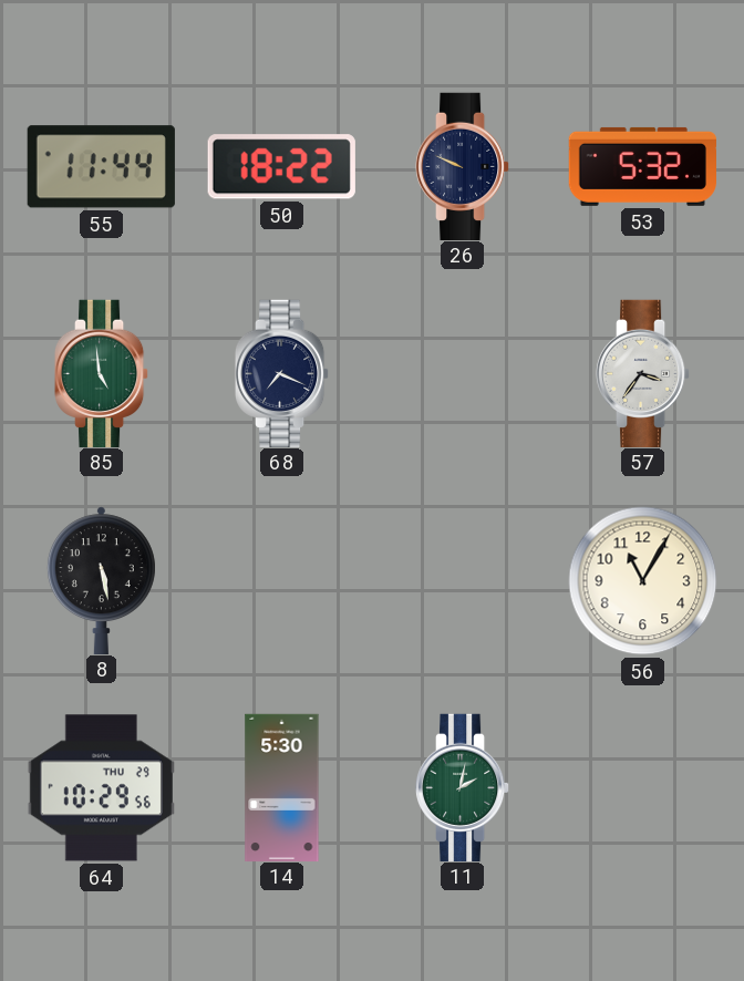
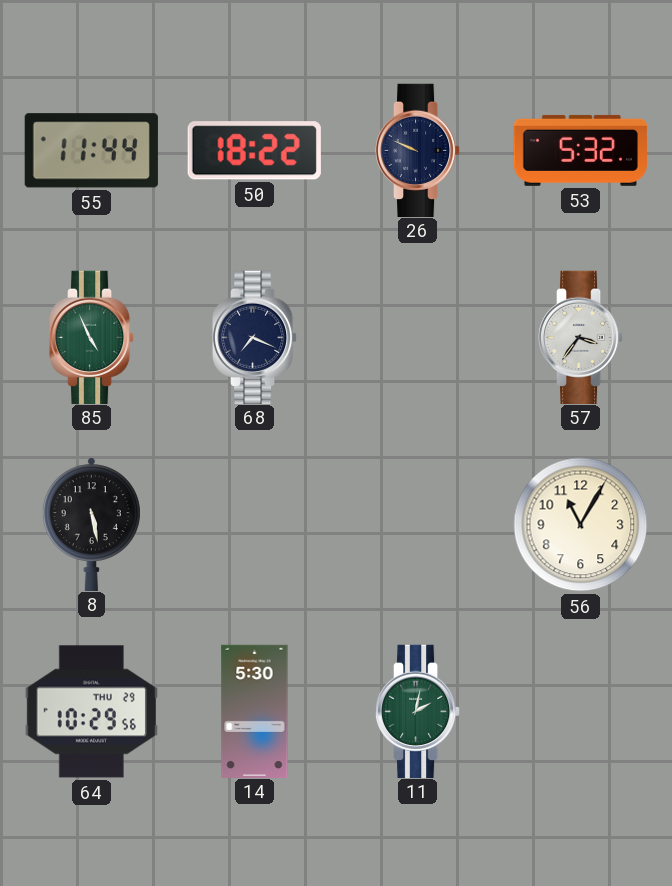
85: 4:59 -> 4:56 (92, 337)
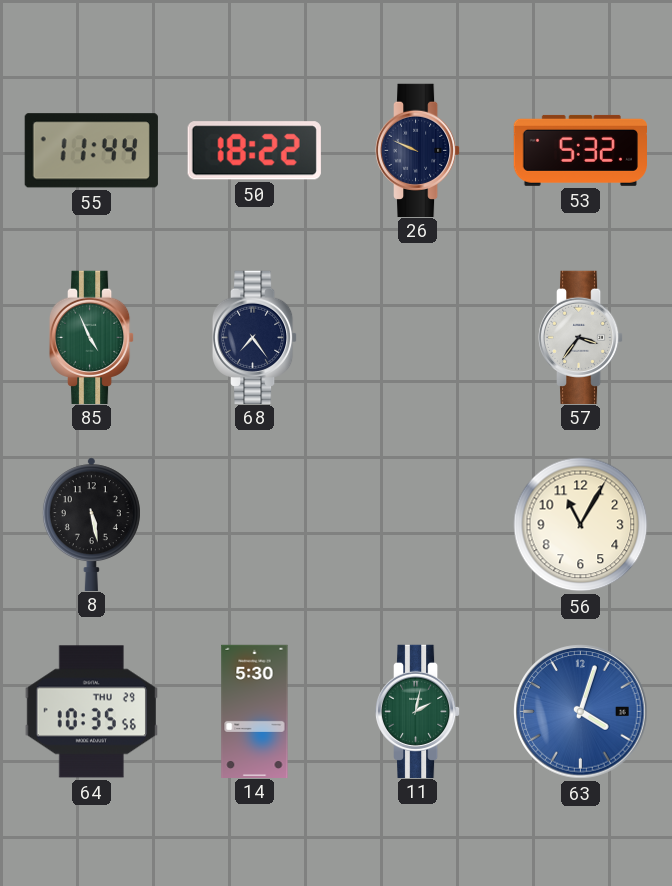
68: 7:19 -> 7:24 (255, 337)
64: 10:29 -> 10:35 (91, 712)
63: none -> 4:03 (581, 712)
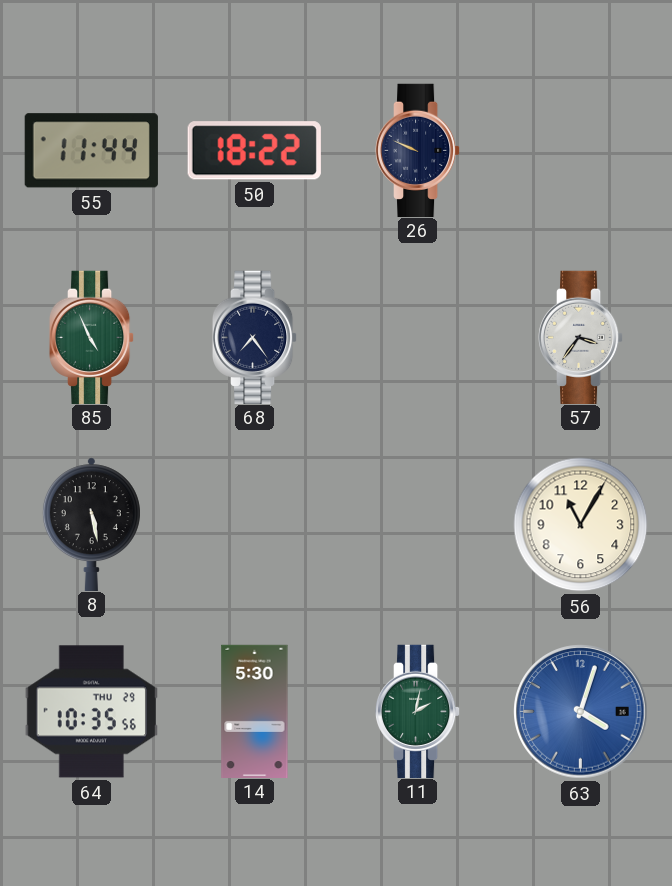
53: 5:32 -> none (580, 150)
